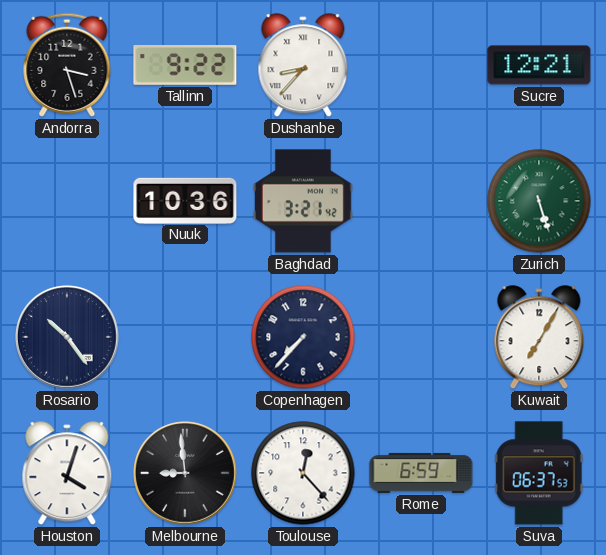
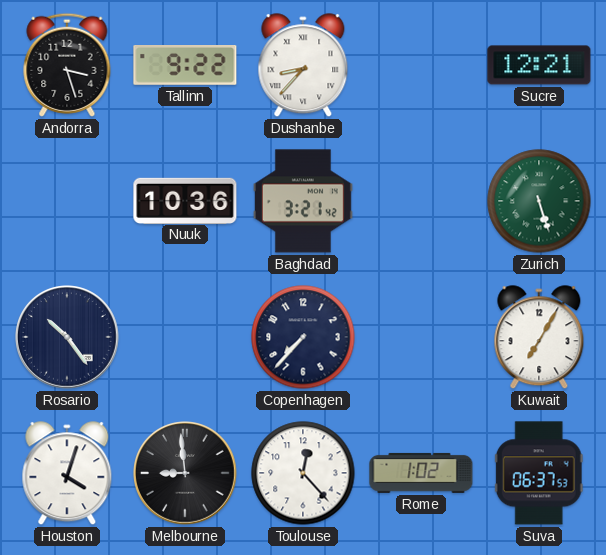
Rome: 6:59 -> 1:02 (421, 473)
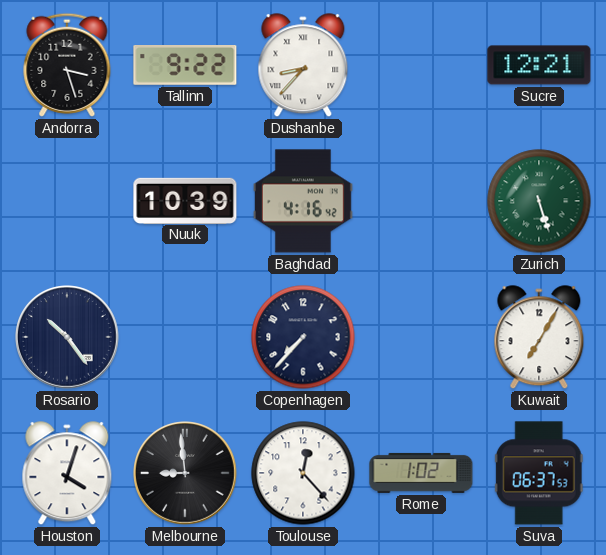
Nuuk: 10:36 -> 10:39 (185, 200)
Baghdad: 3:21 -> 4:16 (303, 201)
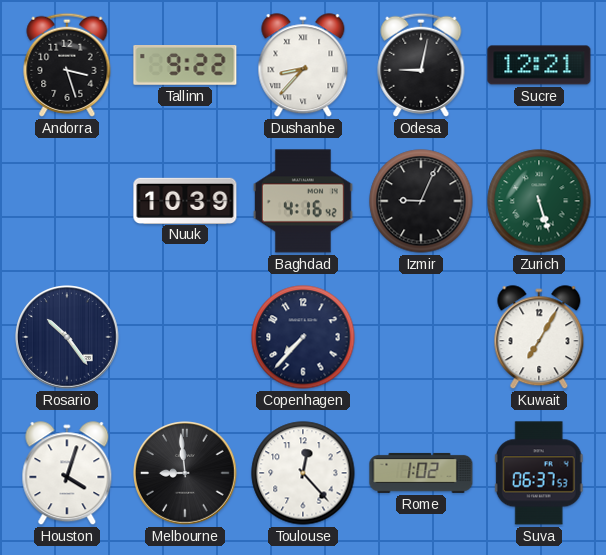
Odesa: none -> 9:02 (421, 65)
Izmir: none -> 9:04 (421, 201)
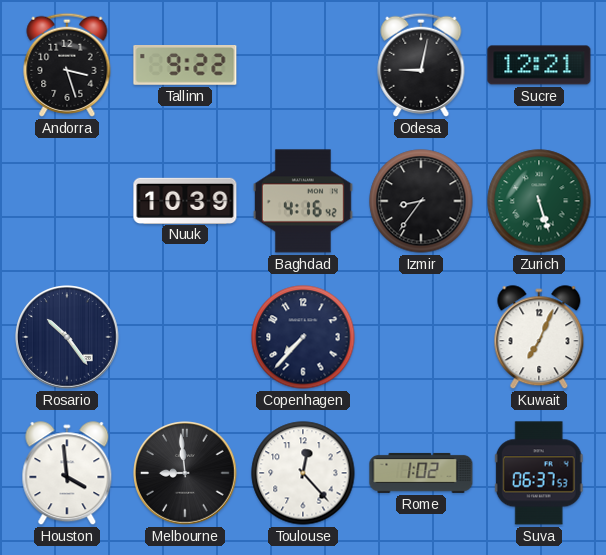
Dushanbe: 8:37 -> none (303, 66)
Izmir: 9:04 -> 8:36 (421, 201)
Kuwait: 7:05 -> 7:04 (539, 338)
Houston: 4:03 -> 3:59 (67, 474)
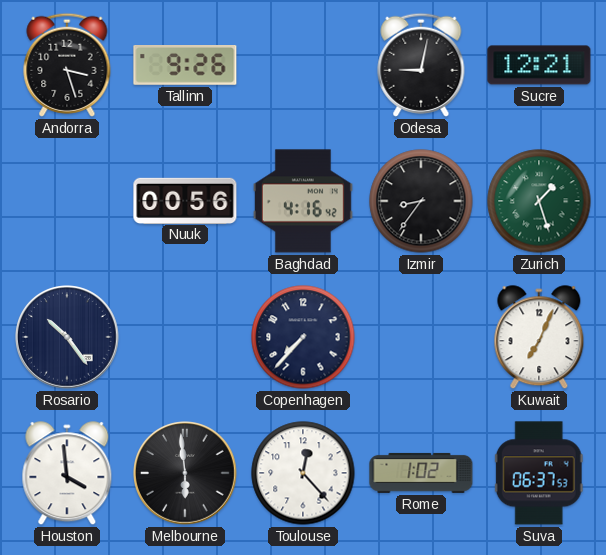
Tallinn: 9:22 -> 9:26 (185, 66)
Nuuk: 10:39 -> 00:56 (185, 200)
Zurich: 5:27 -> 1:27 (539, 201)
Melbourne: 8:59 -> 5:59 (186, 474)
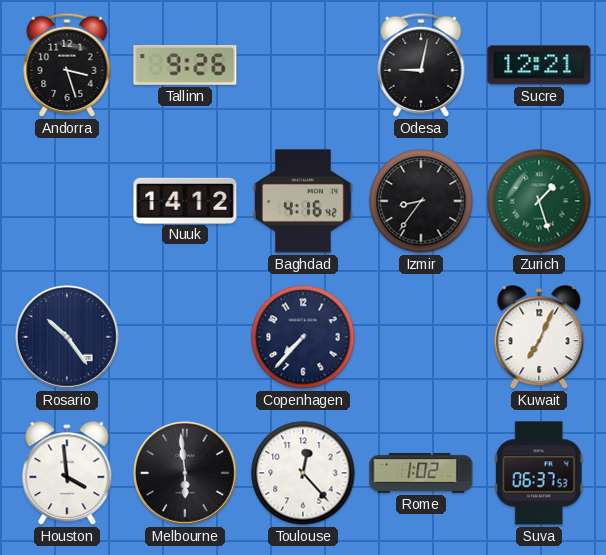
Nuuk: 00:56 -> 14:12 (185, 200)
